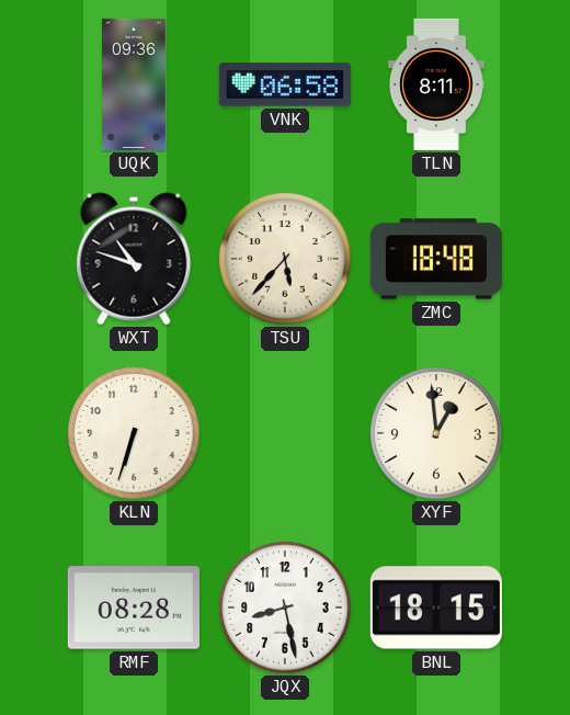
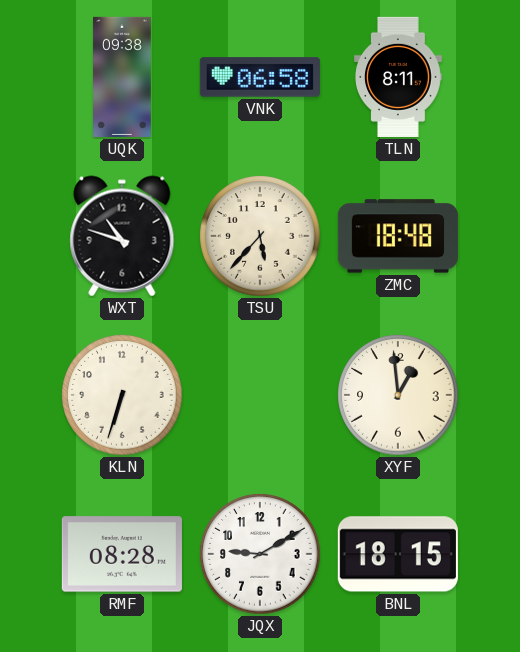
UQK: 09:36 -> 09:38 (122, 77)
JQX: 8:28 -> 9:10 (260, 554)
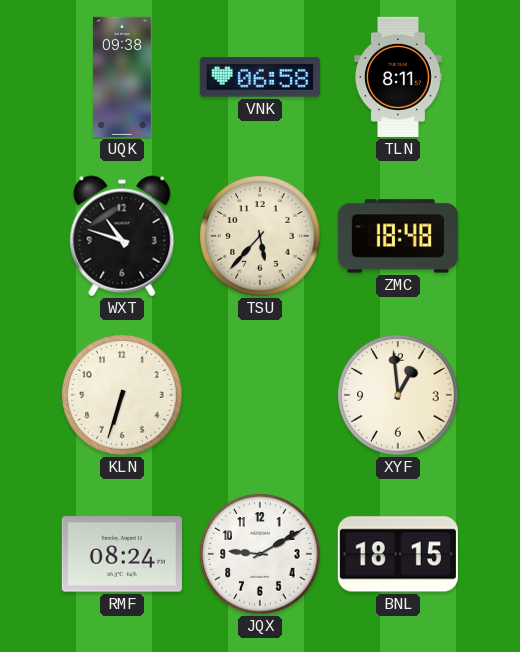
RMF: 08:28 -> 08:24 (122, 554)
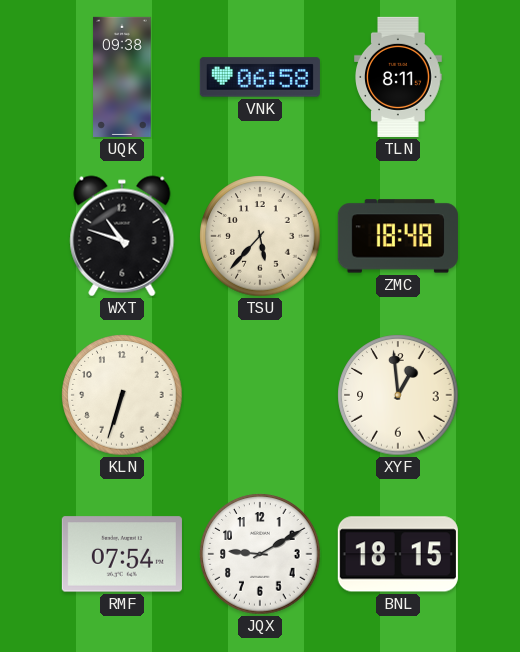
RMF: 08:24 -> 07:54 (122, 554)
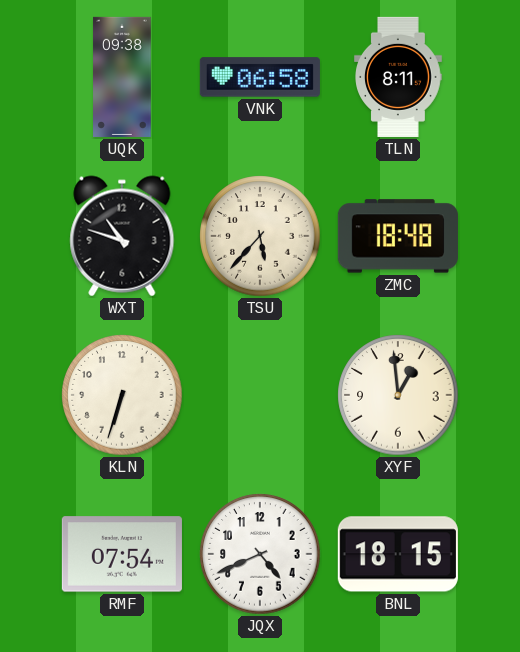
JQX: 9:10 -> 4:41 (260, 554)
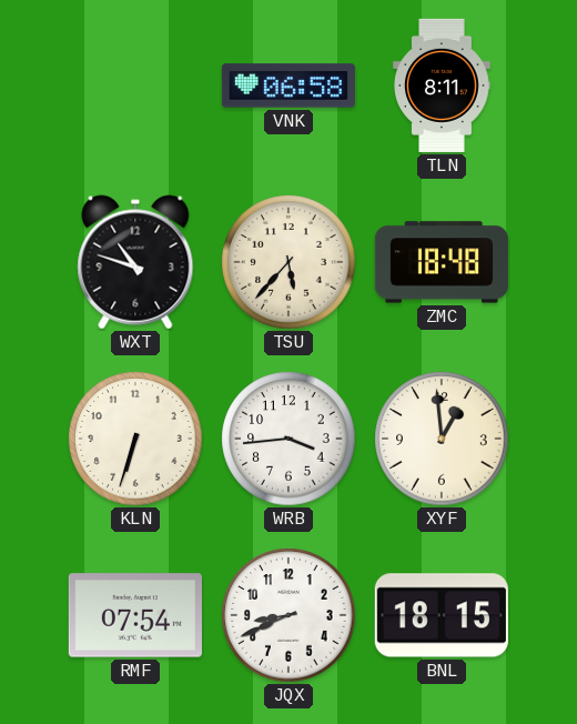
UQK: 09:38 -> none (122, 77)
WRB: none -> 3:44 (288, 439)
JQX: 4:41 -> 8:41 (288, 615)
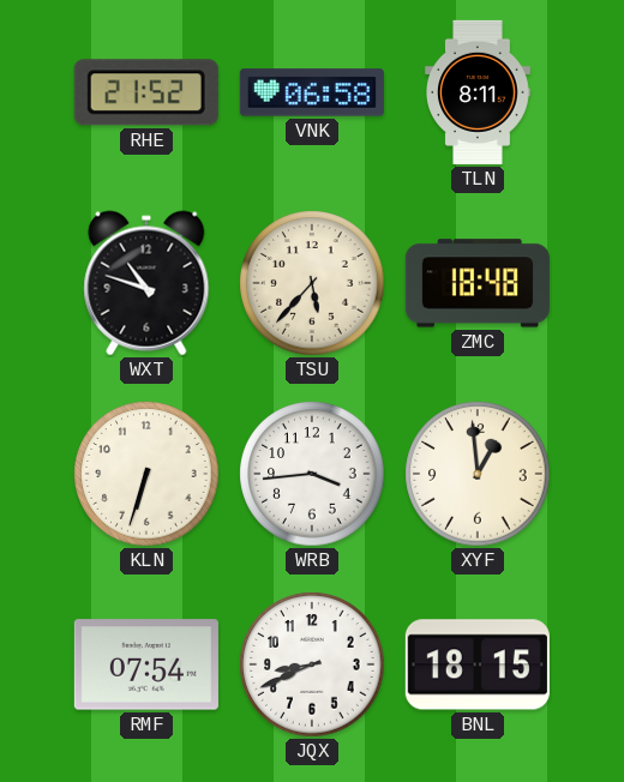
RHE: none -> 21:52 (146, 92)
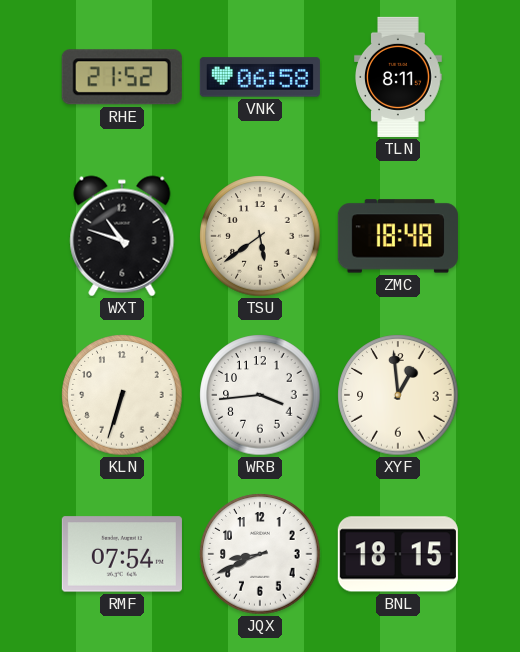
TSU: 5:37 -> 5:39 (260, 236)
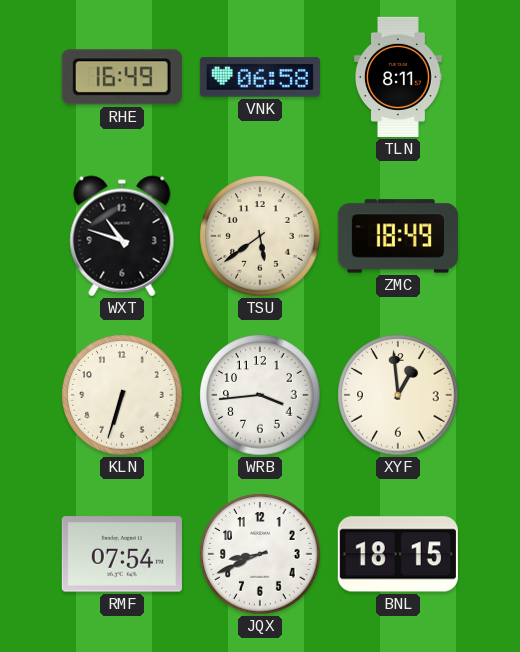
RHE: 21:52 -> 16:49 (122, 77)
ZMC: 18:48 -> 18:49 (398, 236)
